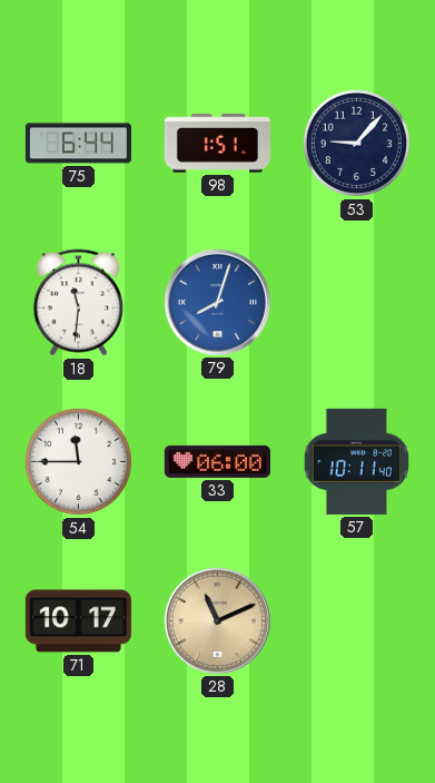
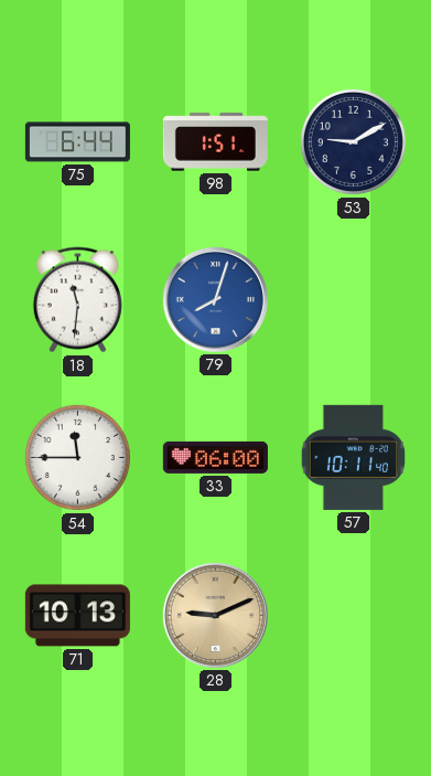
53: 9:07 -> 9:10 (353, 141)
71: 10:17 -> 10:13 (77, 616)
28: 11:11 -> 9:11 (215, 615)
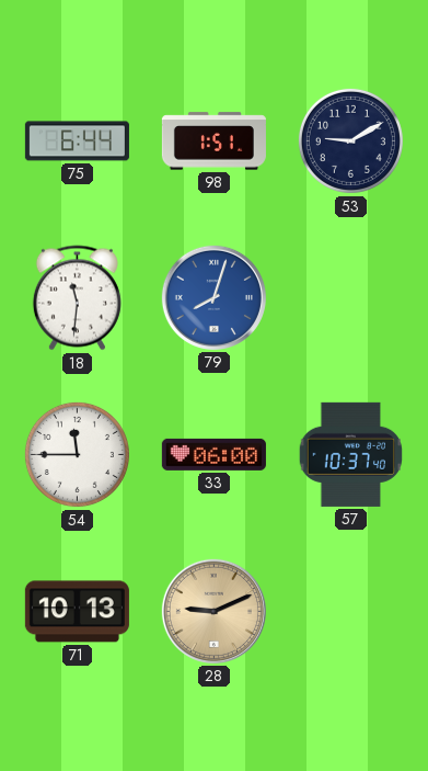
57: 10:11 -> 10:37 (351, 454)
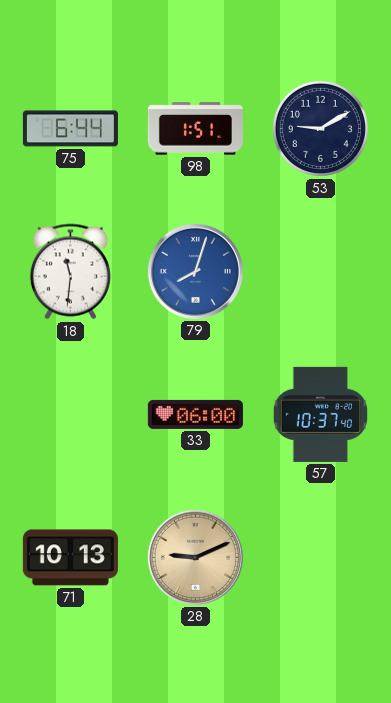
54: 11:45 -> none (77, 454)
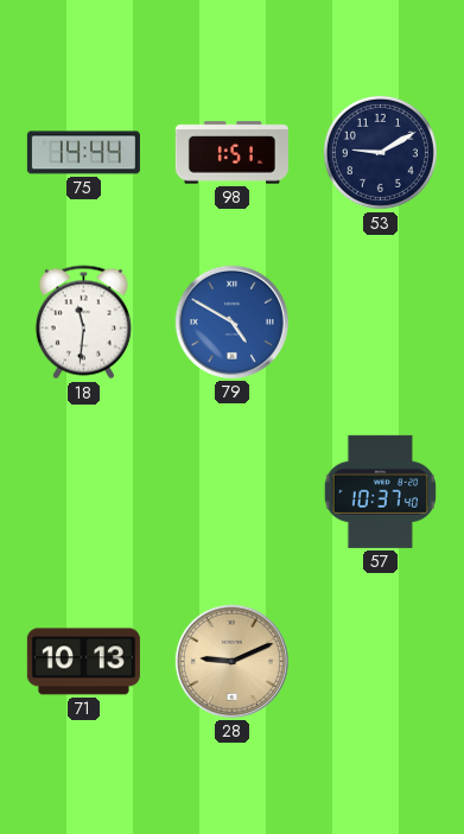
75: 6:44 -> 14:44 (83, 153)
79: 8:03 -> 4:50 (231, 321)
33: 06:00 -> none (195, 414)
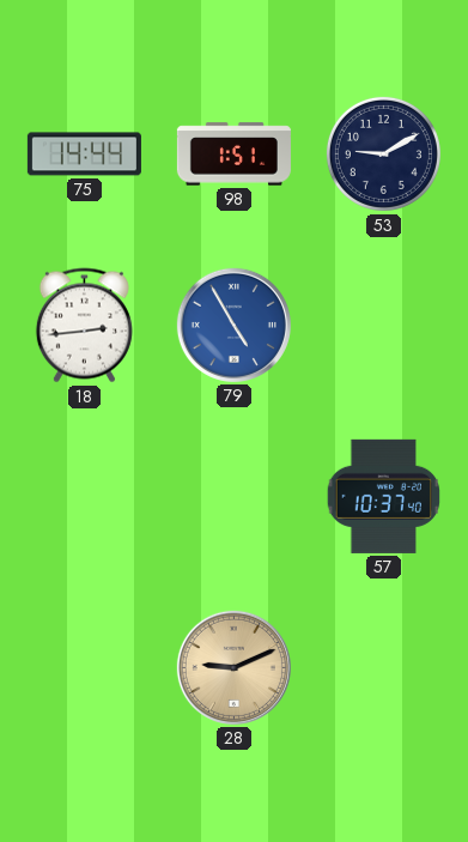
18: 11:31 -> 2:44 (84, 326)
79: 4:50 -> 4:55 (233, 325)
71: 10:13 -> none (83, 662)
